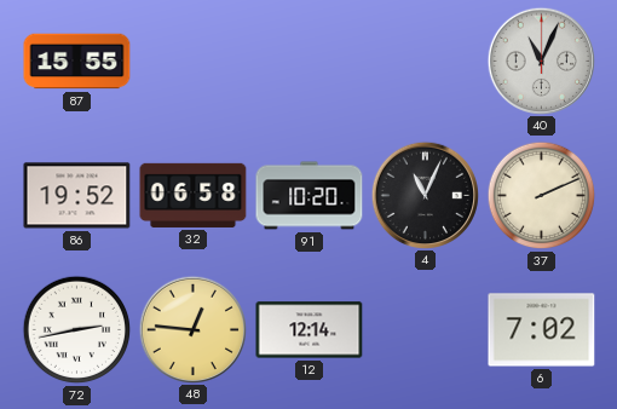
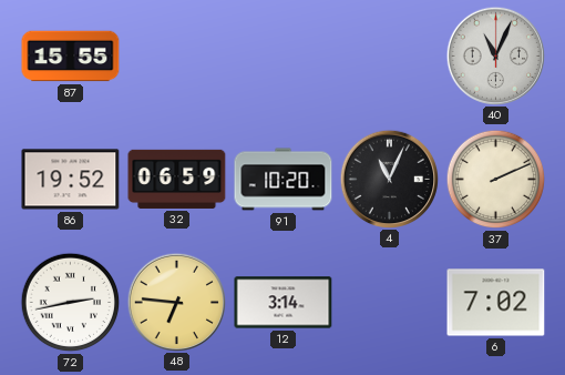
32: 06:58 -> 06:59 (177, 179)
48: 12:46 -> 6:46 (176, 302)
12: 12:14 -> 3:14 (284, 303)
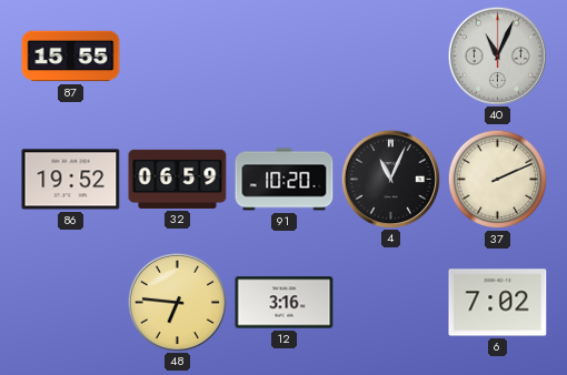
72: 2:43 -> none (71, 303)
12: 3:14 -> 3:16 (285, 303)
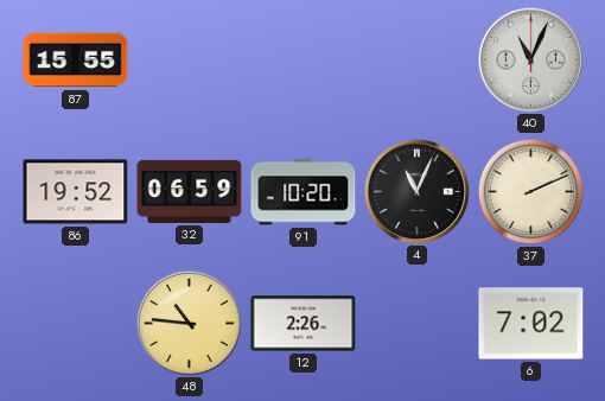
48: 6:46 -> 10:46 (189, 323)
12: 3:16 -> 2:26 (304, 324)
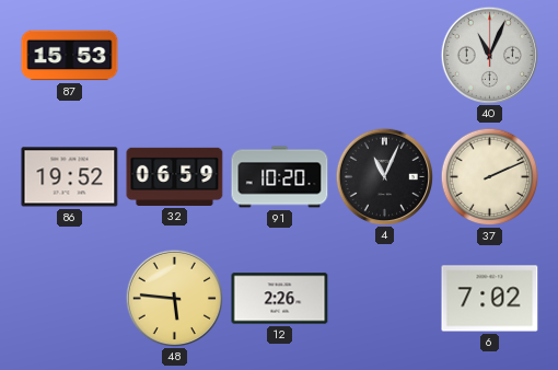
87: 15:55 -> 15:53 (70, 56)
48: 10:46 -> 5:46 (174, 298)
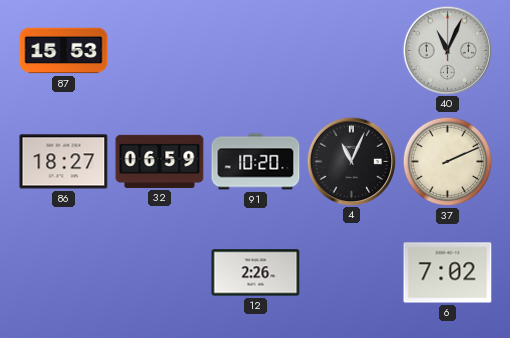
86: 19:52 -> 18:27 (64, 162)
48: 5:46 -> none (174, 298)
